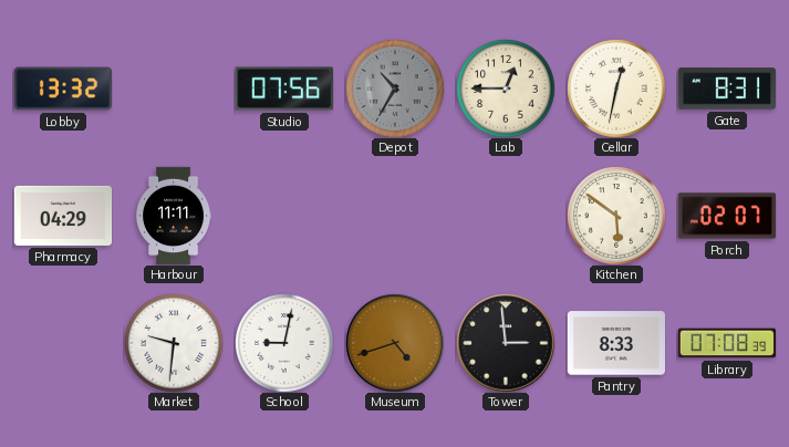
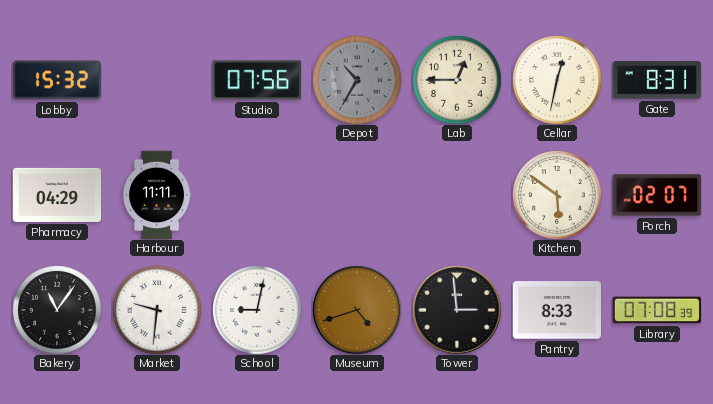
Lobby: 13:32 -> 15:32 (57, 80)
Bakery: none -> 11:06 (57, 310)
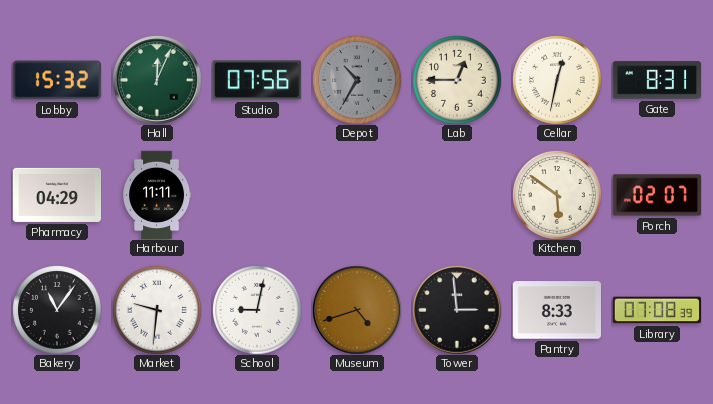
Hall: none -> 12:04 (157, 80)
